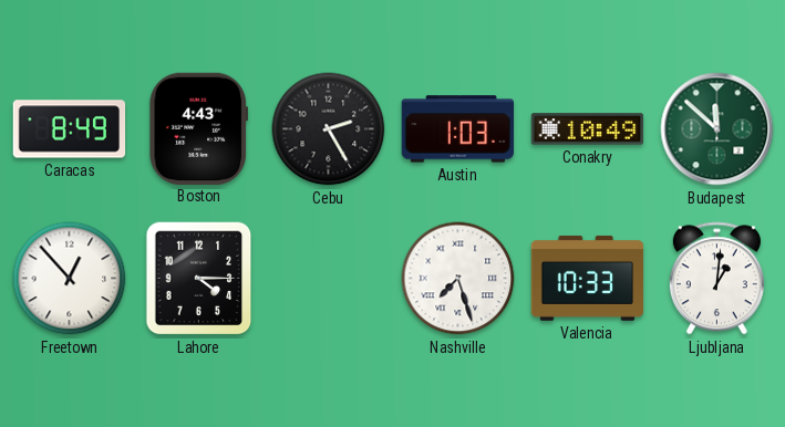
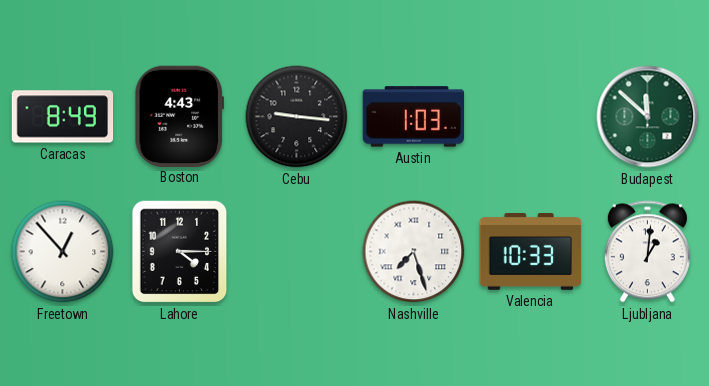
Cebu: 2:25 -> 9:16 (297, 117)
Conakry: 10:49 -> none (588, 129)
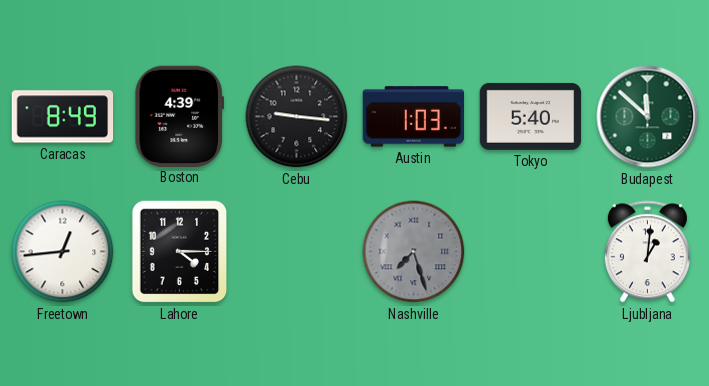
Boston: 4:43 -> 4:39 (179, 116)
Tokyo: none -> 5:40 (531, 116)
Freetown: 12:53 -> 12:44 (63, 252)
Nashville dial: white -> grey (414, 252)
Valencia: 10:33 -> none (531, 251)
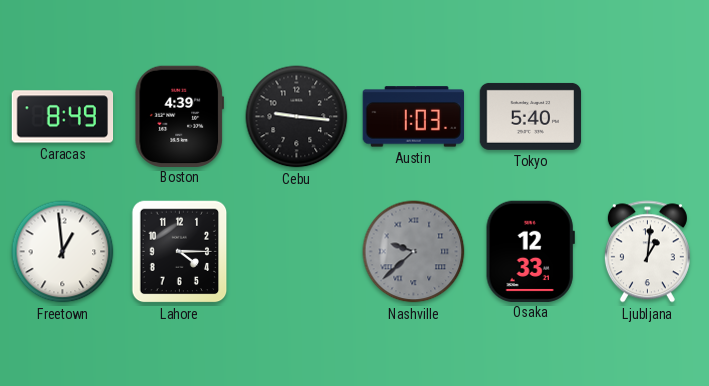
Budapest: 11:52 -> none (648, 117)
Freetown: 12:44 -> 12:59 (63, 252)
Nashville: 7:27 -> 9:38 (414, 252)
Osaka: none -> 12:33 (530, 251)
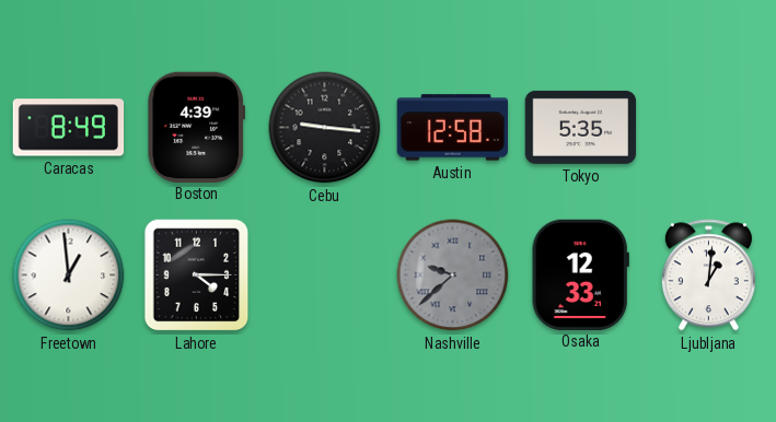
Austin: 1:03 -> 12:58 (452, 128)
Tokyo: 5:40 -> 5:35 (581, 127)
